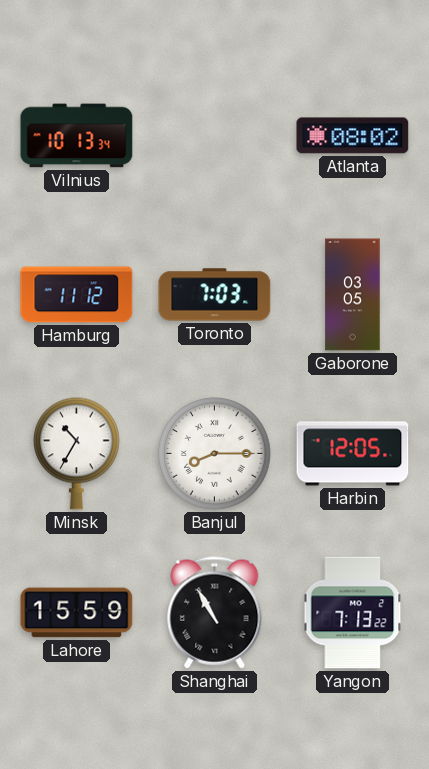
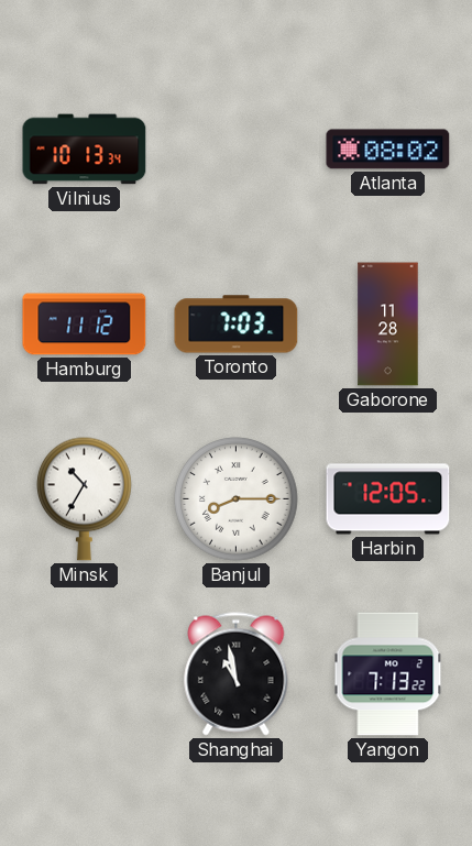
Gaborone: 03:05 -> 11:28 (388, 325)
Lahore: 15:59 -> none (77, 613)
Shanghai: 10:55 -> 10:58 (237, 674)
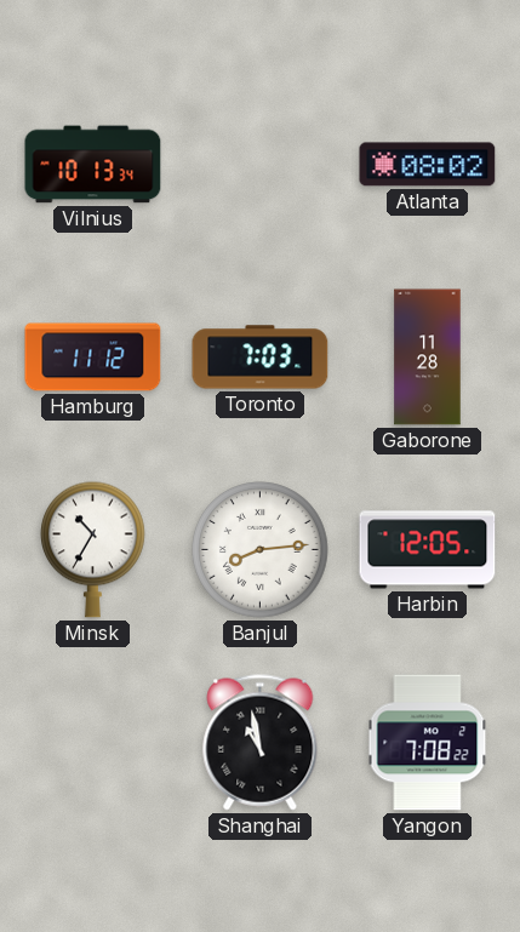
Banjul: 8:15 -> 8:14 (261, 550)
Yangon: 7:13 -> 7:08 (428, 743)
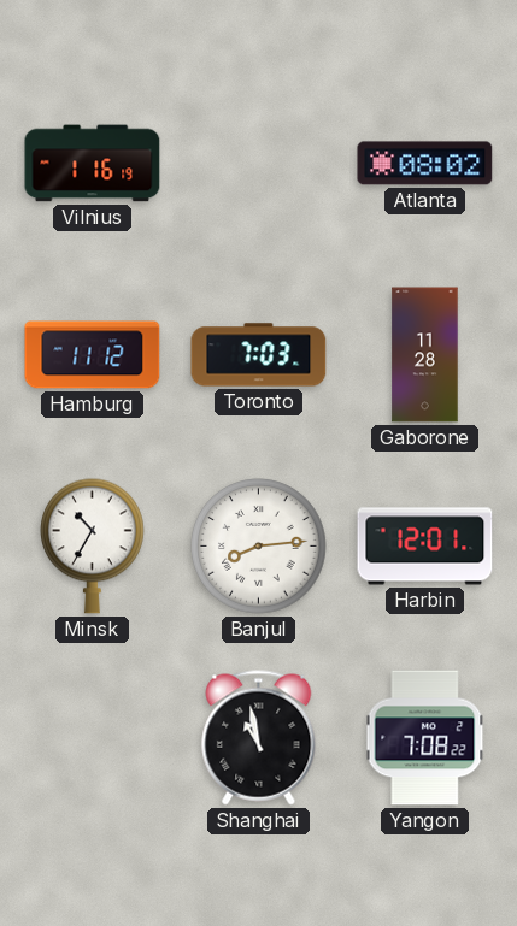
Vilnius: 10:13 -> 1:16 (93, 164)
Harbin: 12:05 -> 12:01 (425, 547)
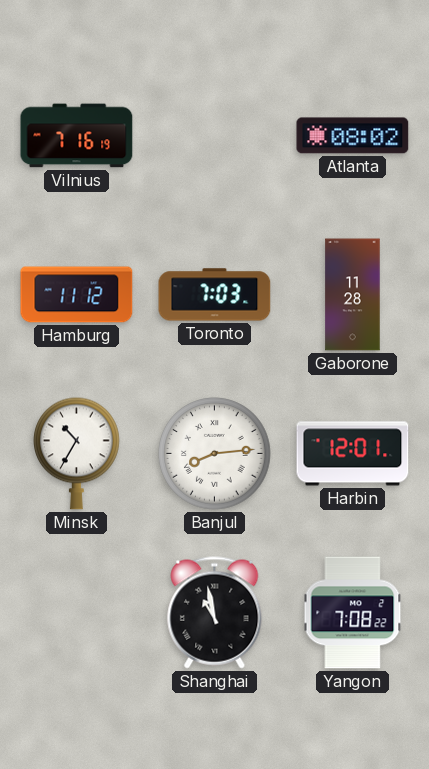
Vilnius: 1:16 -> 7:16 (77, 136)
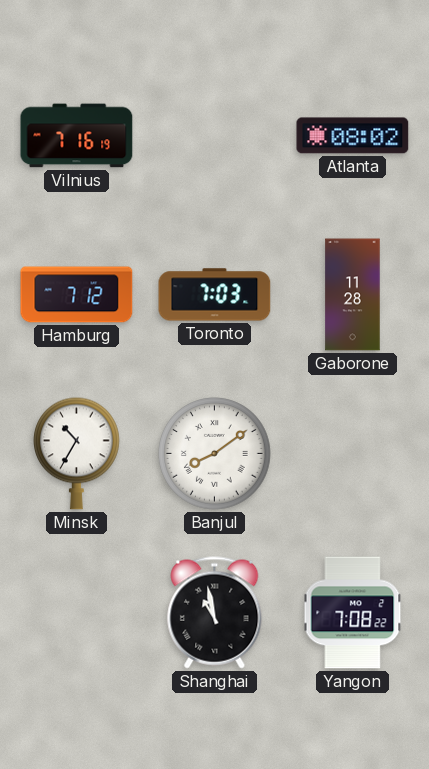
Hamburg: 11:12 -> 7:12 (77, 295)
Banjul: 8:14 -> 8:09 (215, 454)
Harbin: 12:01 -> none (353, 454)
